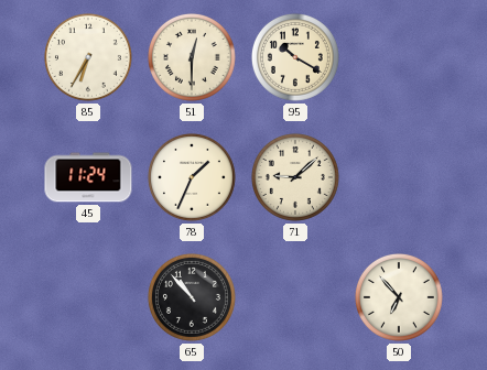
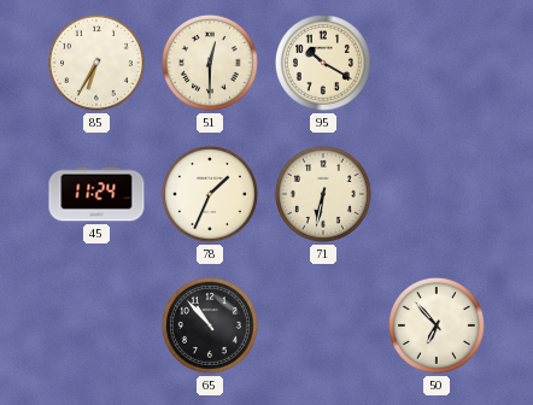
71: 9:08 -> 6:32 (323, 194)
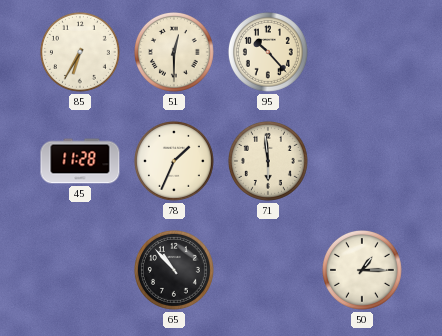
95: 10:20 -> 10:23 (268, 52)
45: 11:24 -> 11:28 (80, 161)
71: 6:32 -> 5:59 (268, 161)
50: 6:53 -> 1:15 (362, 270)
